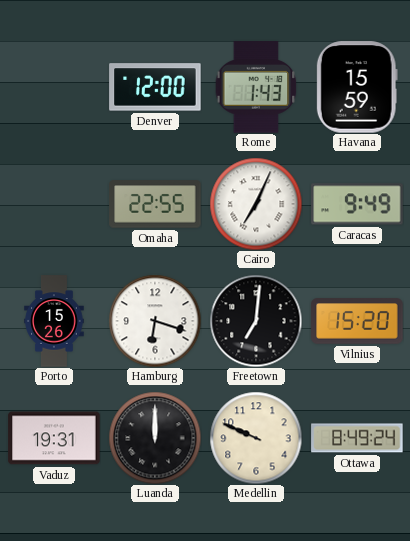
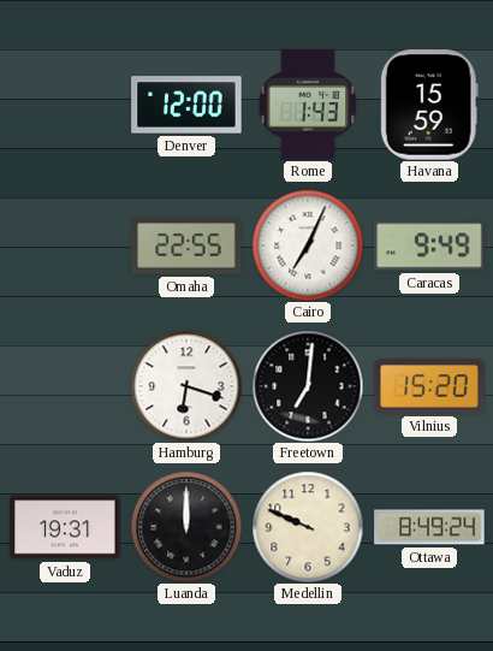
Porto: 15:26 -> none (54, 321)
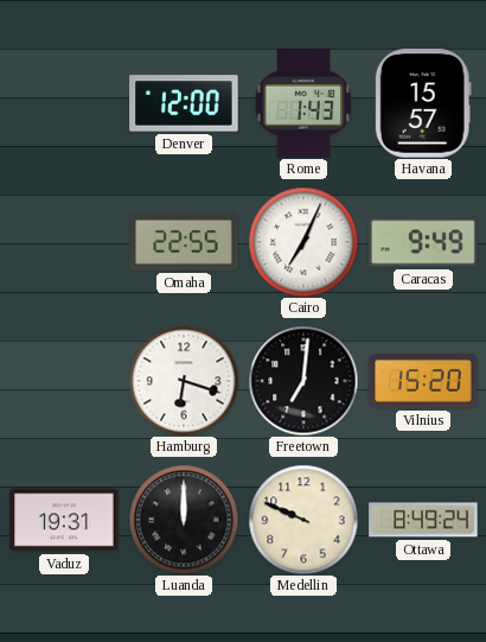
Havana: 15:59 -> 15:57 (423, 103)
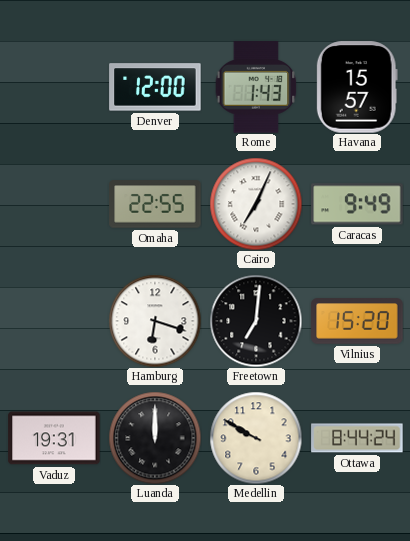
Medellin: 9:49 -> 9:50 (256, 438)
Ottawa: 8:49 -> 8:44 (357, 438)
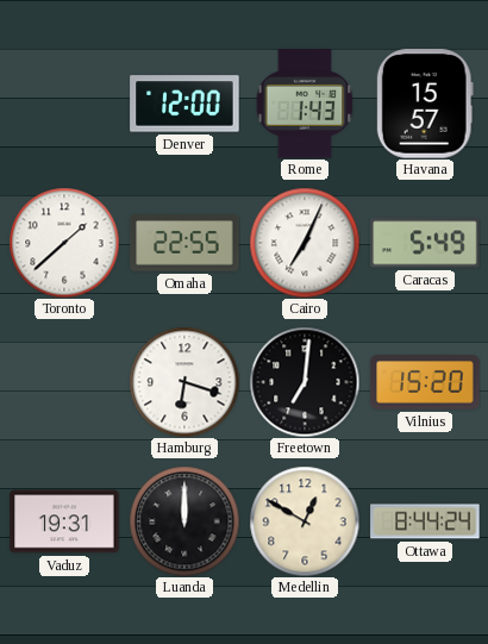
Toronto: none -> 1:38 (64, 243)
Caracas: 9:49 -> 5:49 (425, 243)
Medellin: 9:50 -> 12:50 (305, 521)
